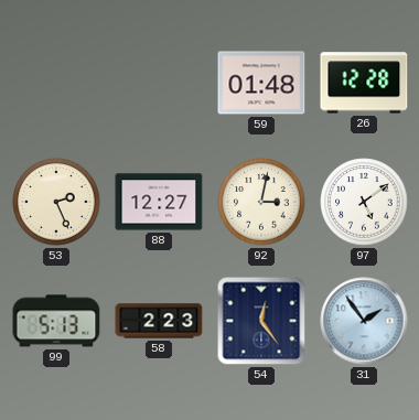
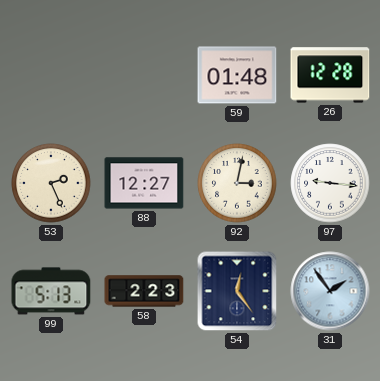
97: 5:09 -> 9:16 (330, 183)
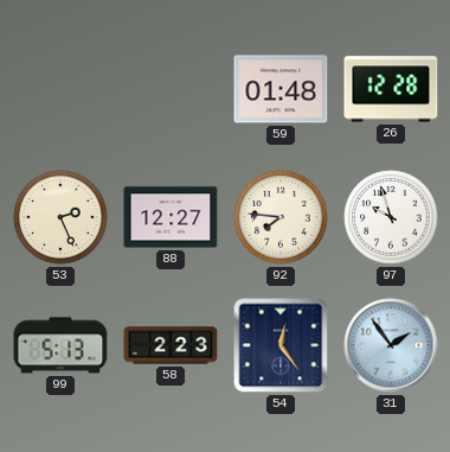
92: 3:02 -> 7:46 (281, 217)
97: 9:16 -> 9:57 (391, 217)
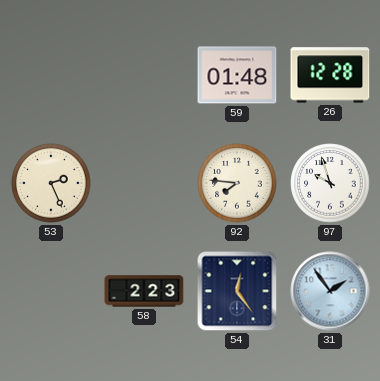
88: 12:27 -> none (171, 217)
99: 5:13 -> none (60, 345)
